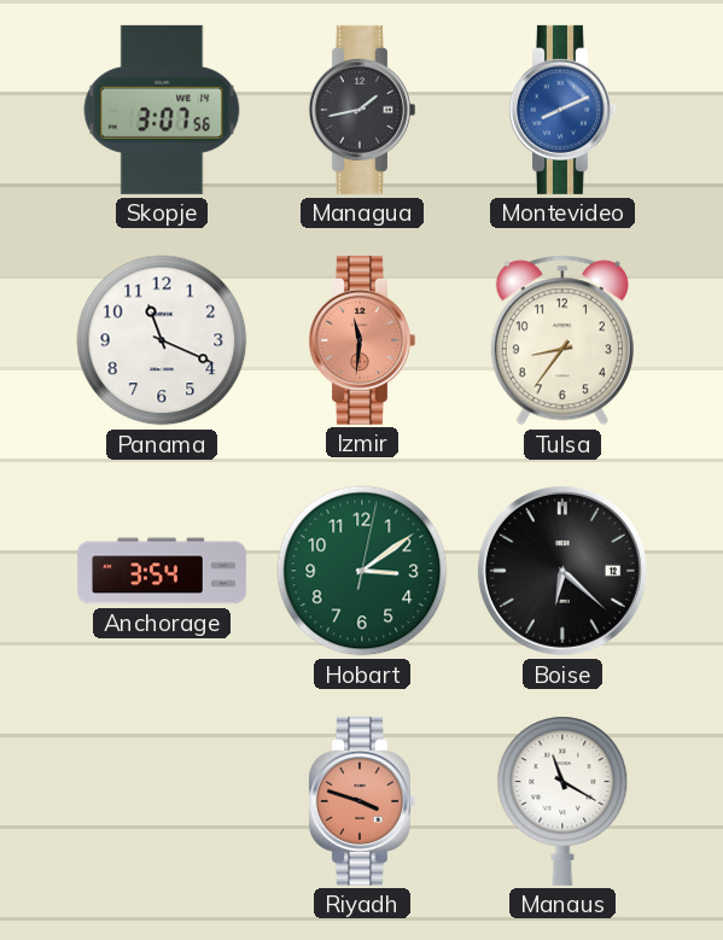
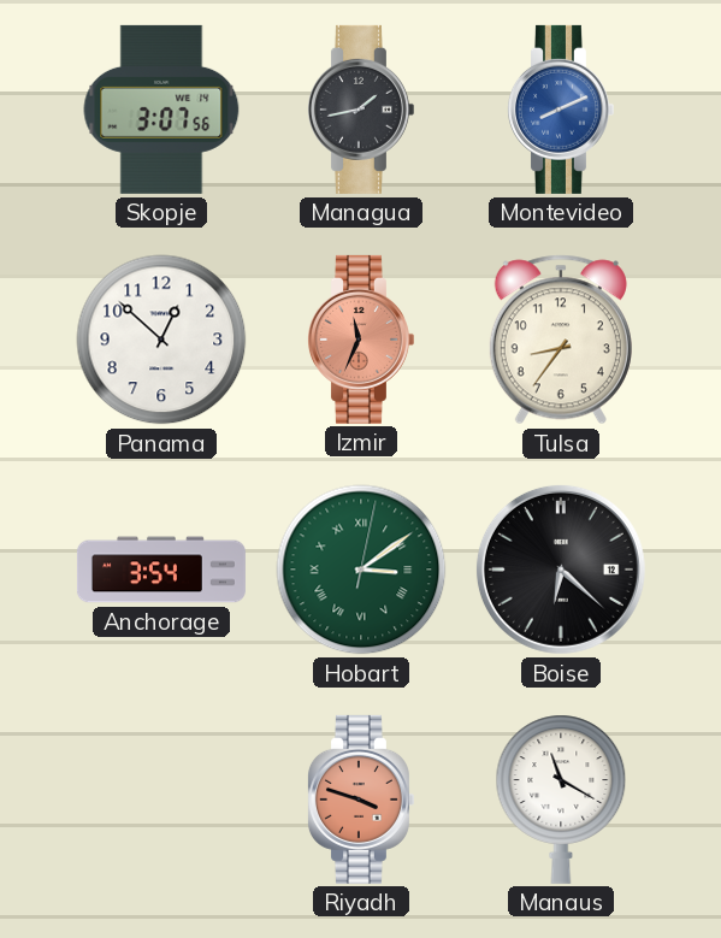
Panama: 11:19 -> 12:52 (161, 340)
Izmir: 11:31 -> 11:34 (360, 340)
Hobart numerals: Arabic -> Roman (361, 570)
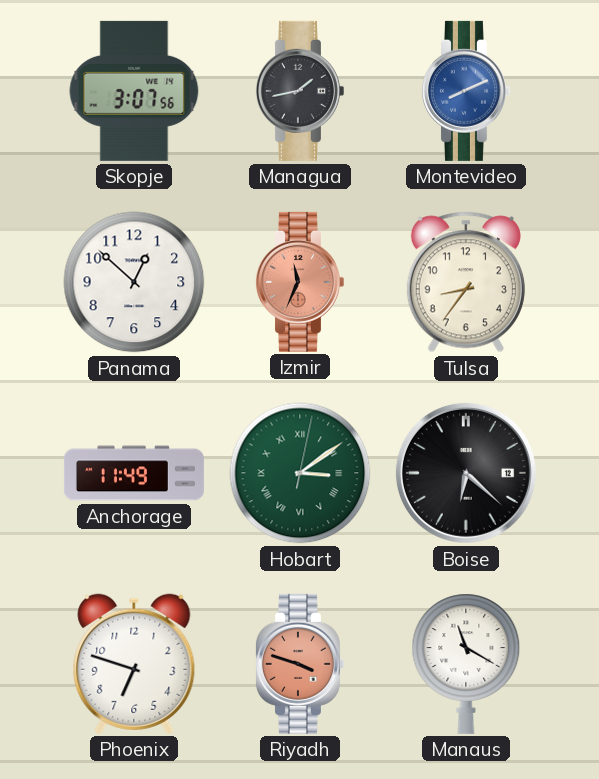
Anchorage: 3:54 -> 11:49 (134, 473)
Phoenix: none -> 6:48 (134, 664)
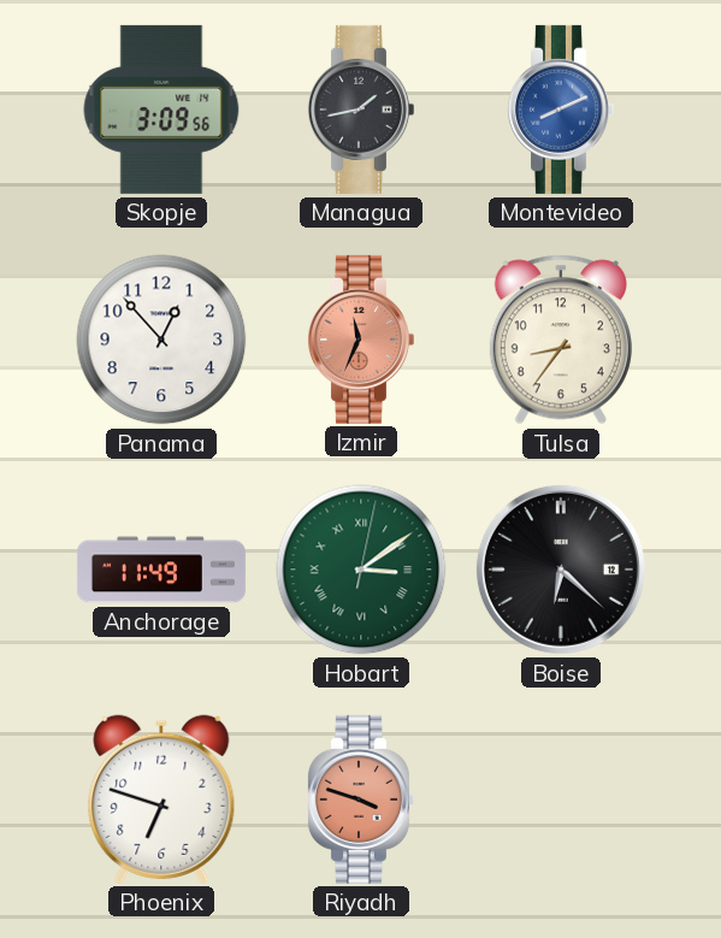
Skopje: 3:07 -> 3:09 (161, 110)
Panama: 12:52 -> 12:53 (161, 340)
Manaus: 11:20 -> none (466, 664)
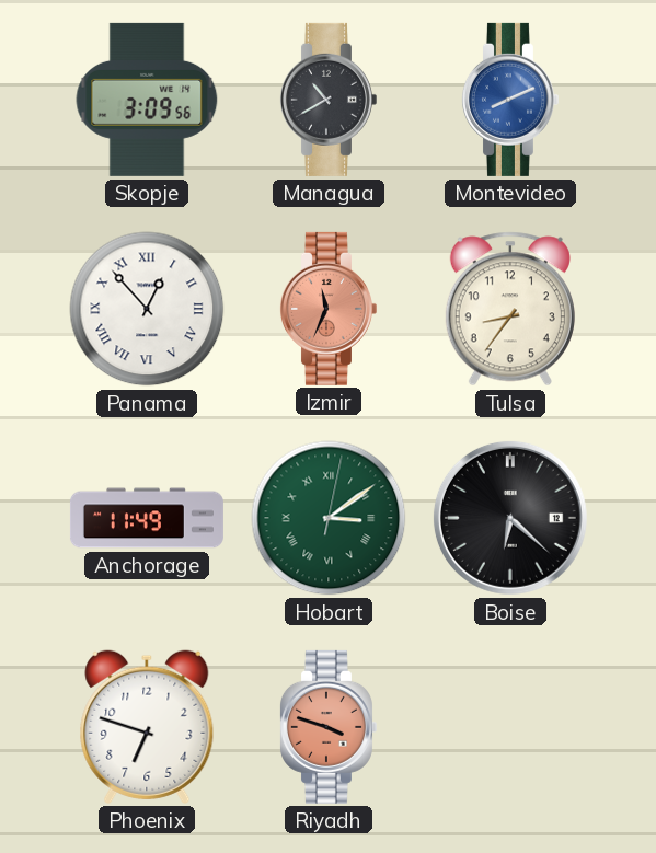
Managua: 1:43 -> 10:40 (327, 100)
Panama numerals: Arabic -> Roman (147, 309)
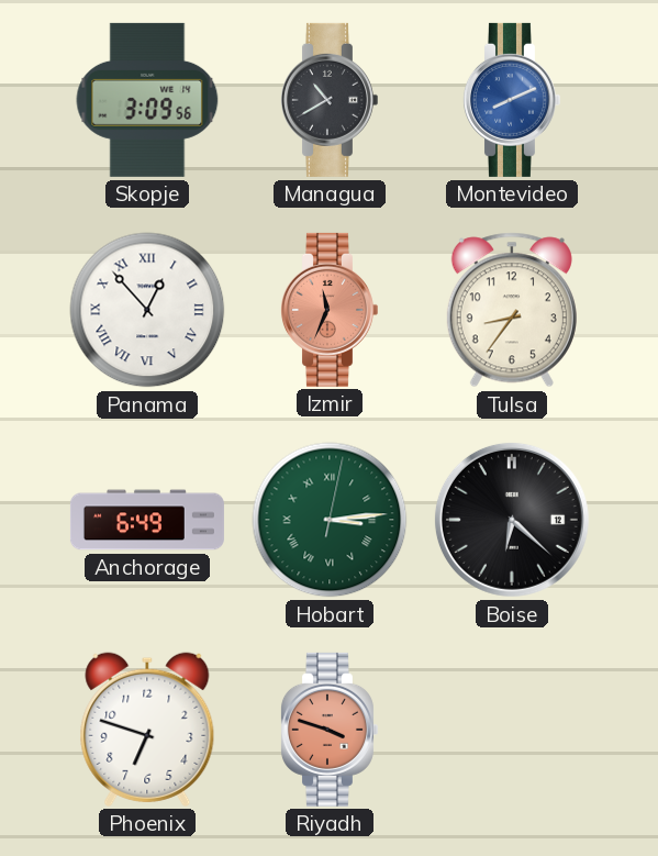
Anchorage: 11:49 -> 6:49 (147, 520)
Hobart: 3:09 -> 3:14 (330, 520)
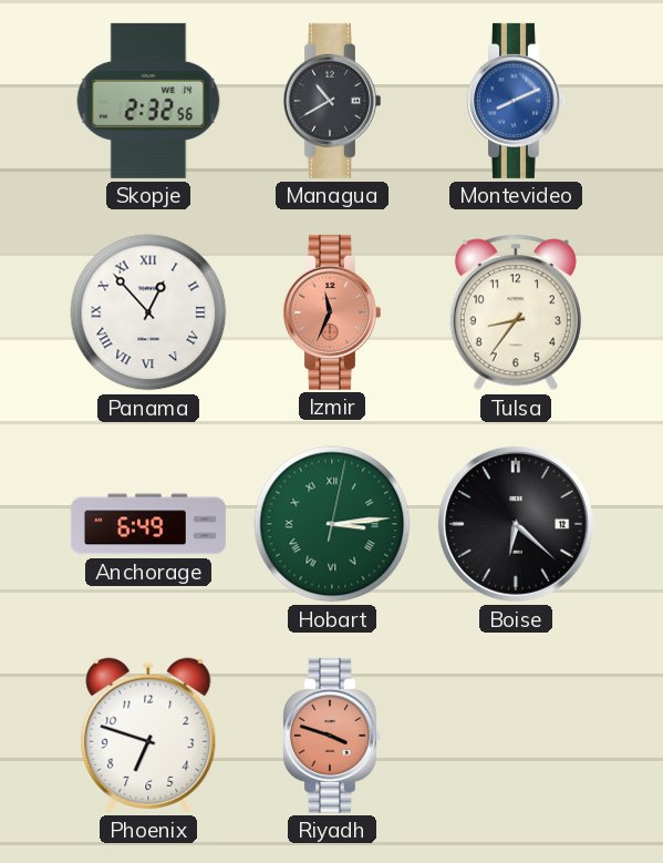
Skopje: 3:09 -> 2:32 (148, 101)
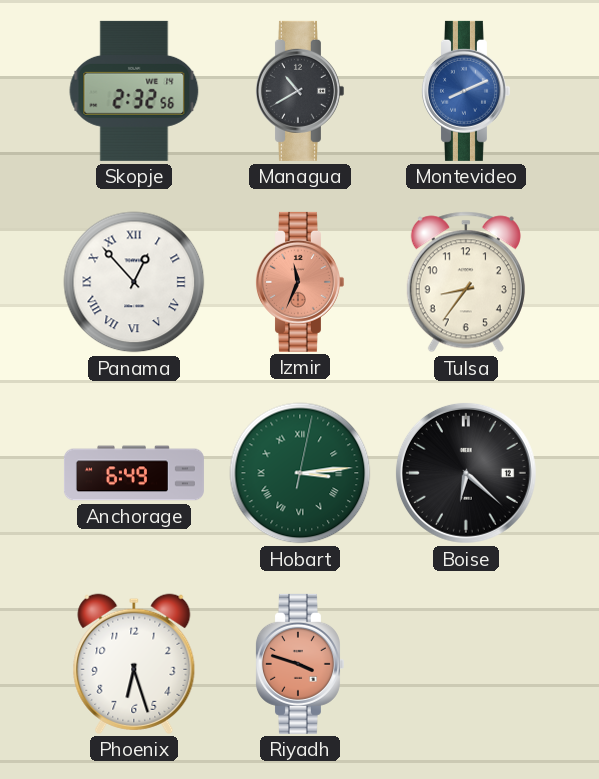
Phoenix: 6:48 -> 6:27 (134, 664)
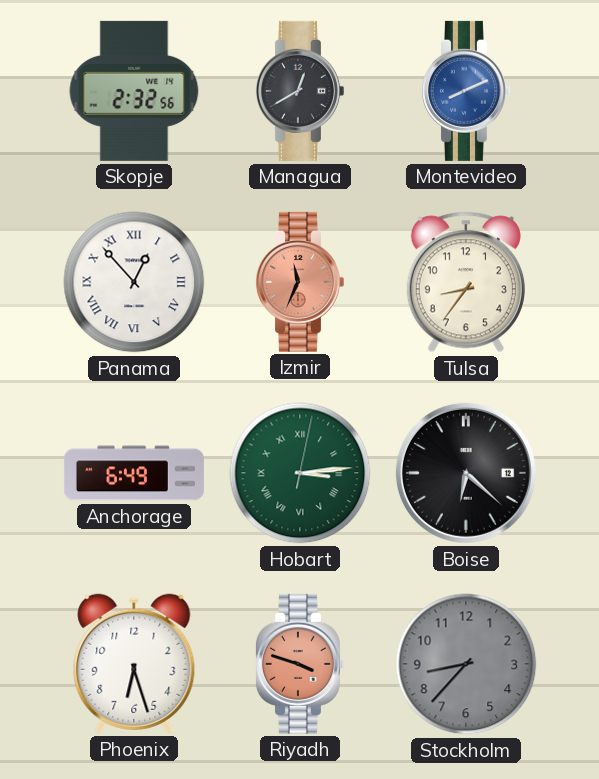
Managua: 10:40 -> 12:40 (299, 91)
Stockholm: none -> 8:37 (466, 664)
